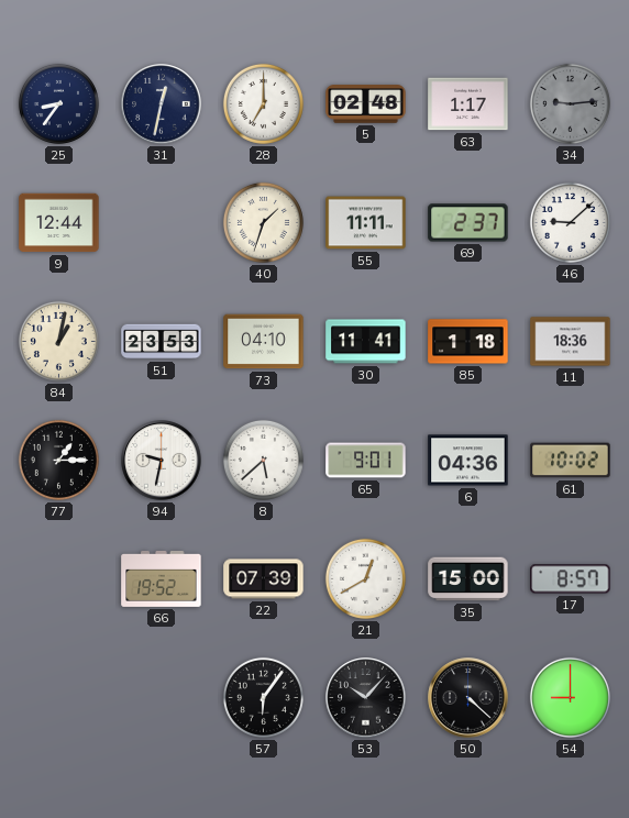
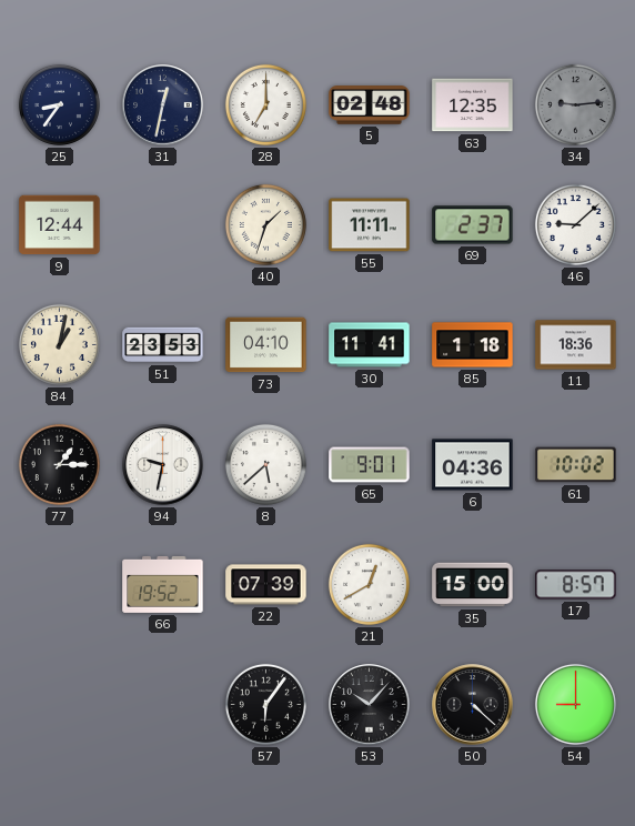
63: 1:17 -> 12:35 (473, 105)
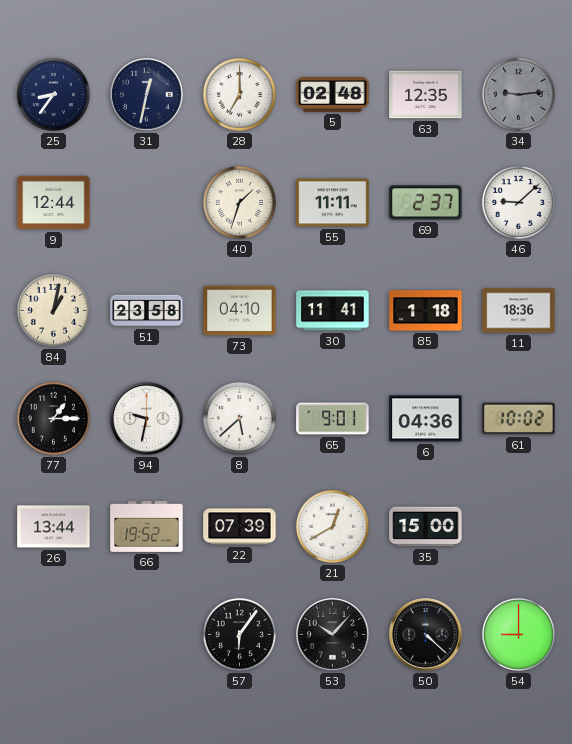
51: 23:53 -> 23:58 (147, 311)
26: none -> 13:44 (54, 527)
17: 8:57 -> none (576, 585)
